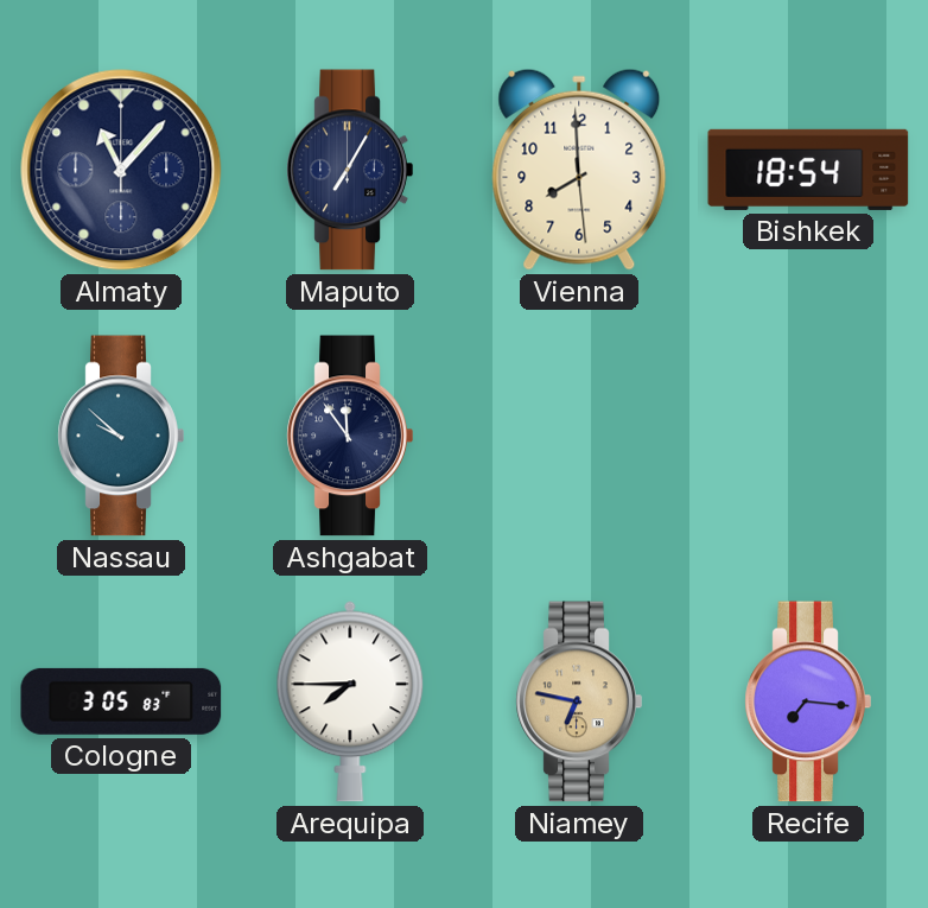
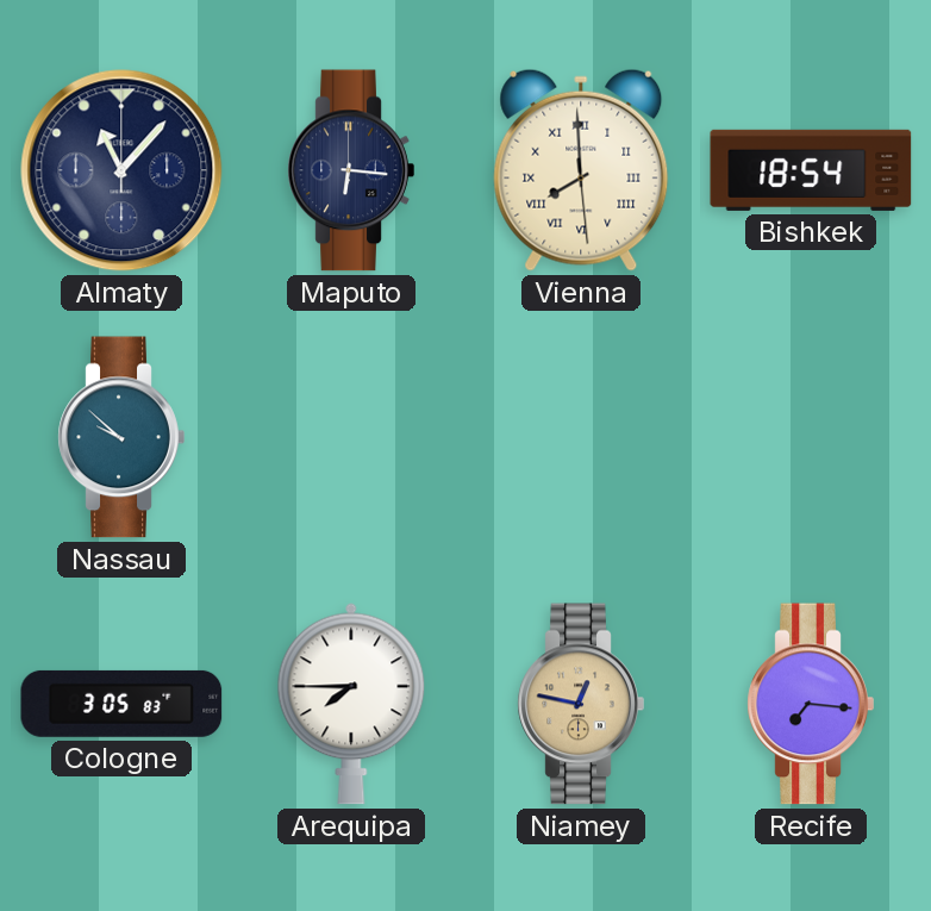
Maputo: 7:05 -> 6:16 (351, 170)
Vienna numerals: Arabic -> Roman (581, 170)
Ashgabat: 11:54 -> none (350, 436)
Niamey: 6:47 -> 12:47 (581, 704)
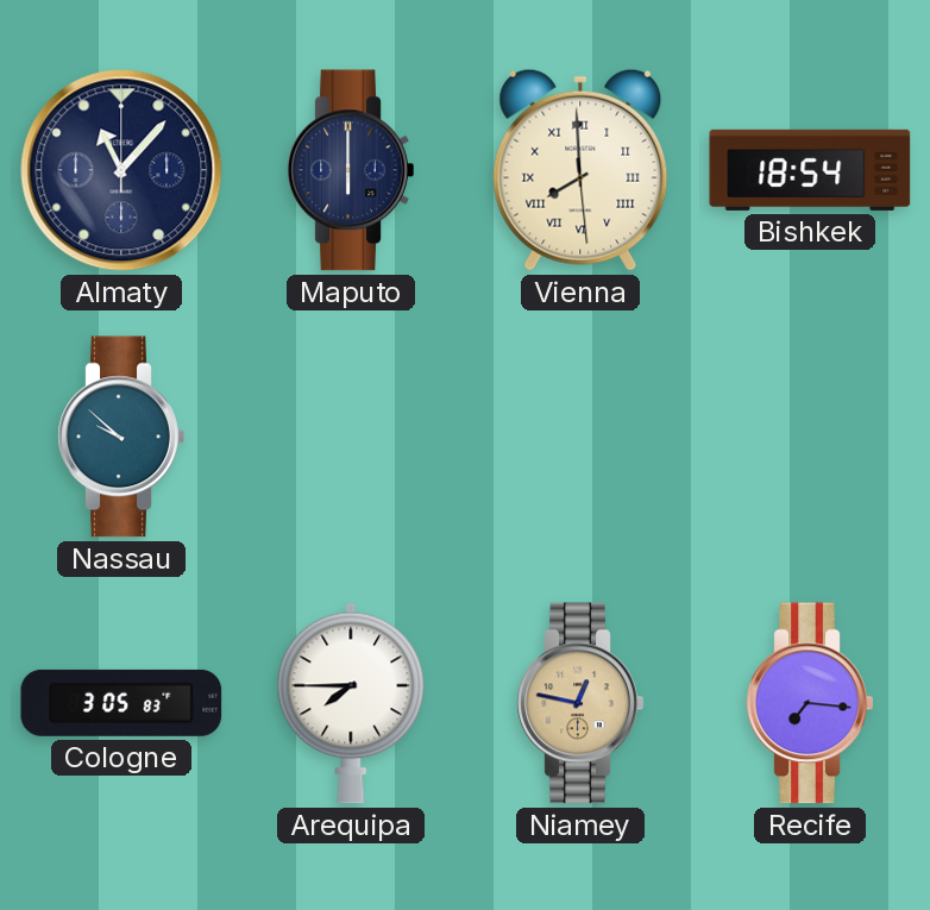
Maputo: 6:16 -> 6:00 (351, 170)
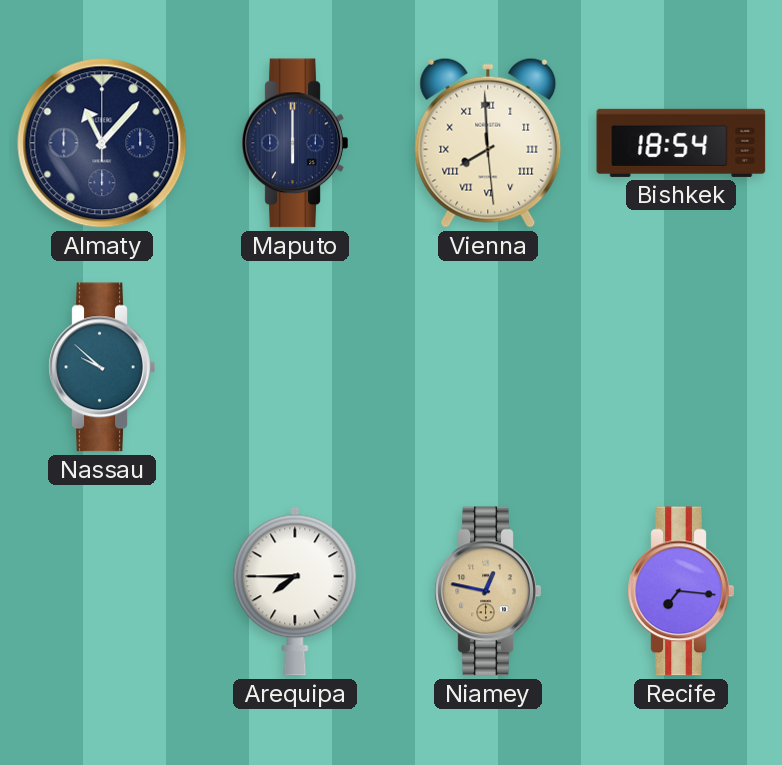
Cologne: 3:05 -> none (121, 703)
